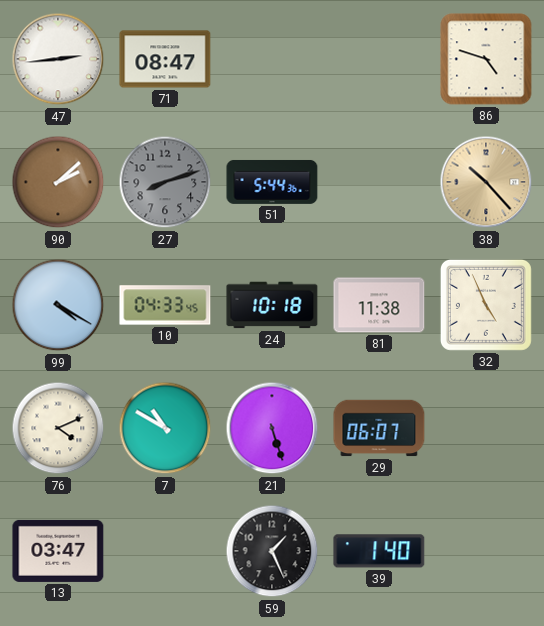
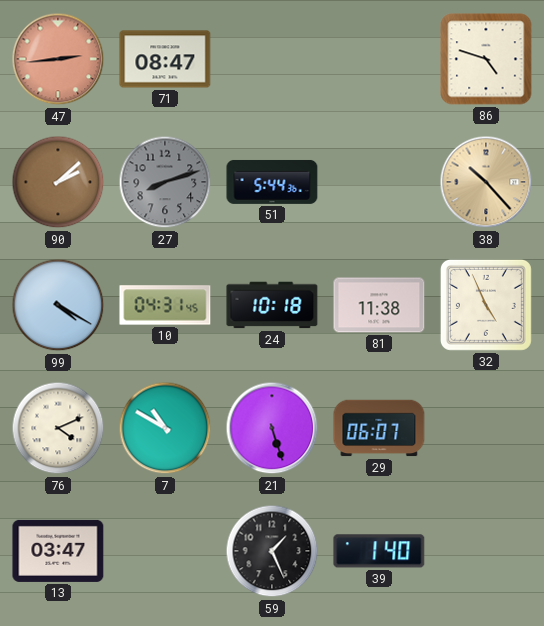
47 dial: white -> salmon (58, 59)
10: 04:33 -> 04:31 (165, 305)
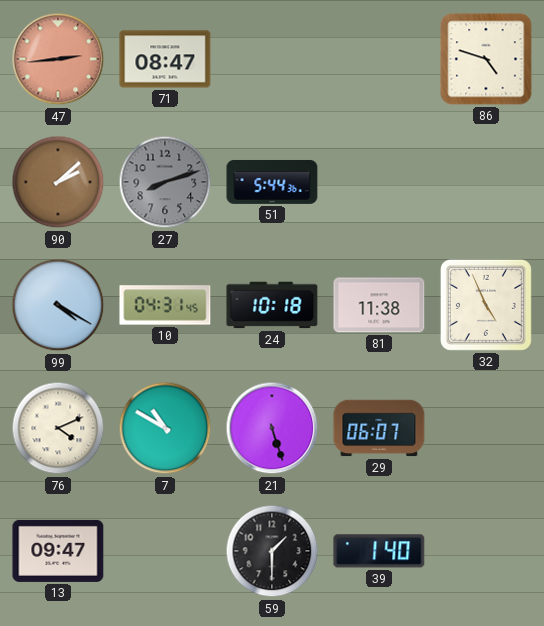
38: 10:23 -> none (486, 182)
13: 03:47 -> 09:47 (58, 551)
59: 1:26 -> 1:30 (272, 551)
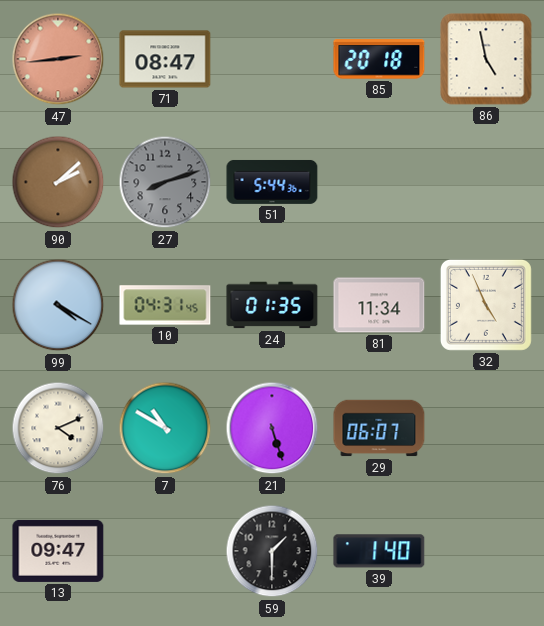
85: none -> 20:18 (379, 59)
86: 4:48 -> 4:58 (486, 59)
24: 10:18 -> 01:35 (272, 305)
81: 11:38 -> 11:34 (379, 305)
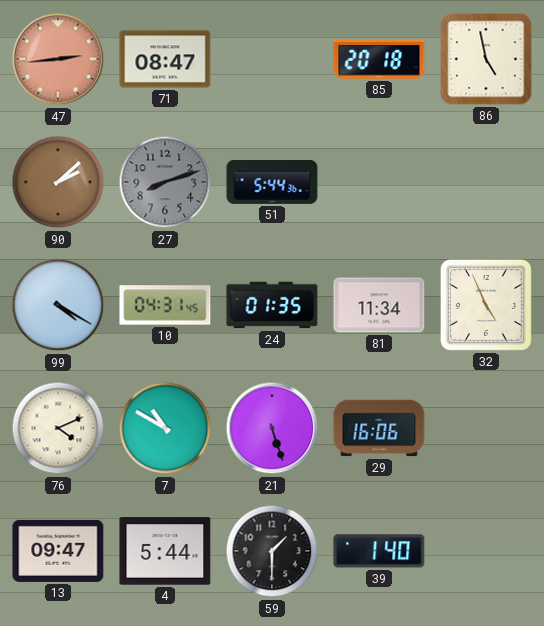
29: 06:07 -> 16:06 (379, 428)
4: none -> 5:44 (165, 551)
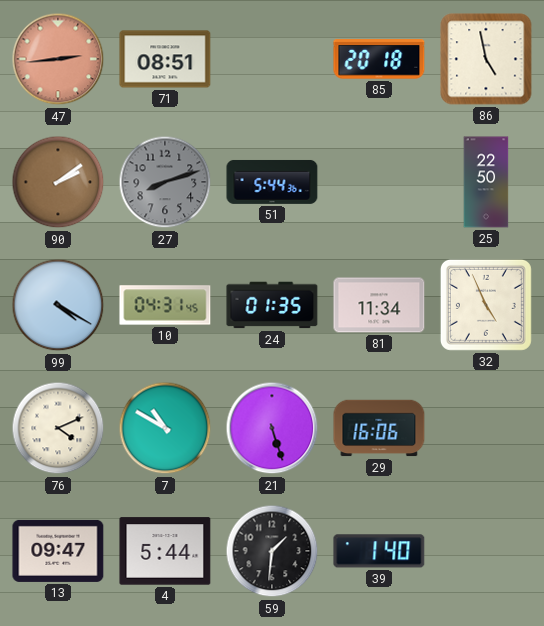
71: 08:47 -> 08:51 (165, 59)
90: 2:08 -> 2:09 (58, 182)
25: none -> 22:50 (486, 182)
59: 1:30 -> 1:31 (272, 551)
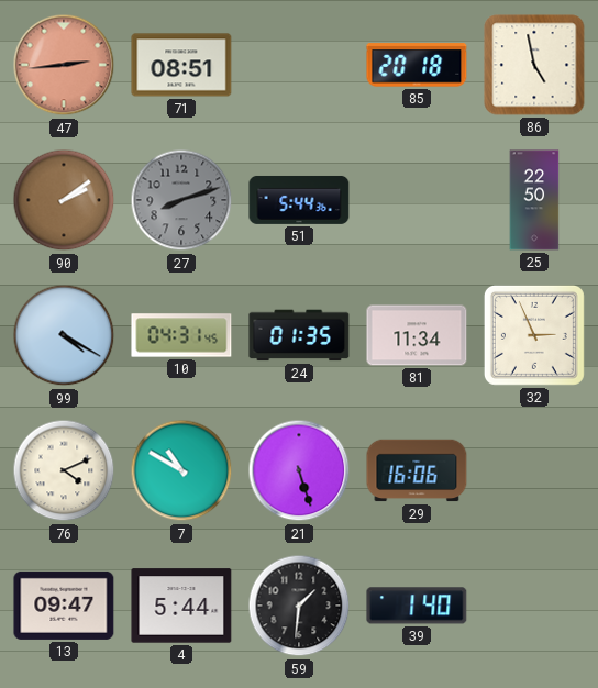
32: 4:56 -> 2:56 (534, 335)
